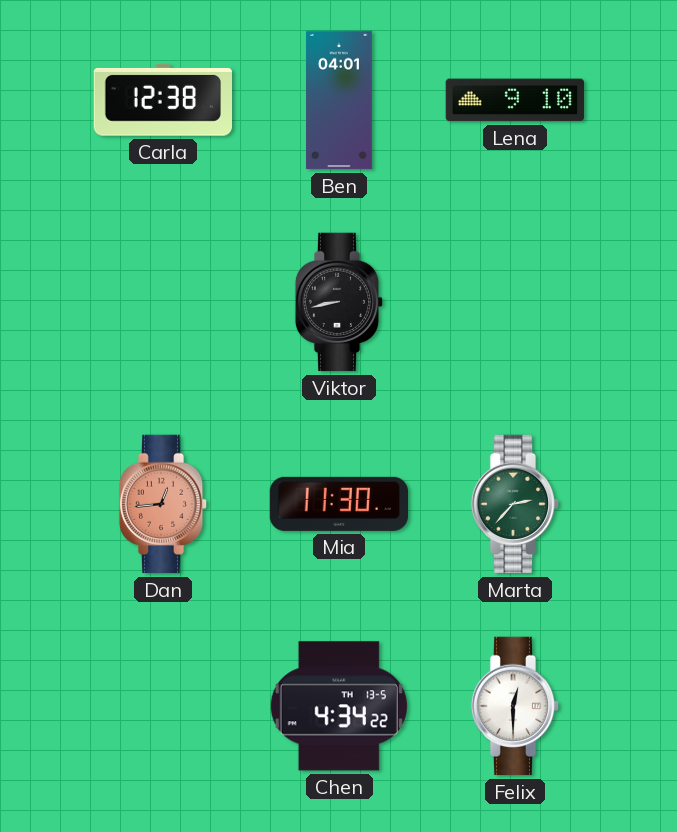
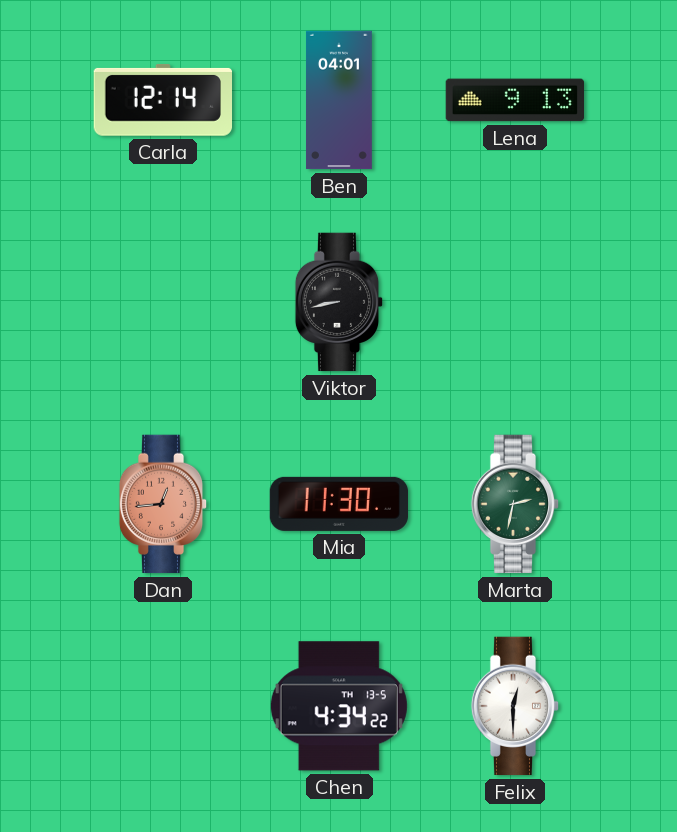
Carla: 12:38 -> 12:14 (162, 100)
Lena: 9:10 -> 9:13 (515, 100)
Marta: 2:37 -> 2:32 (515, 504)
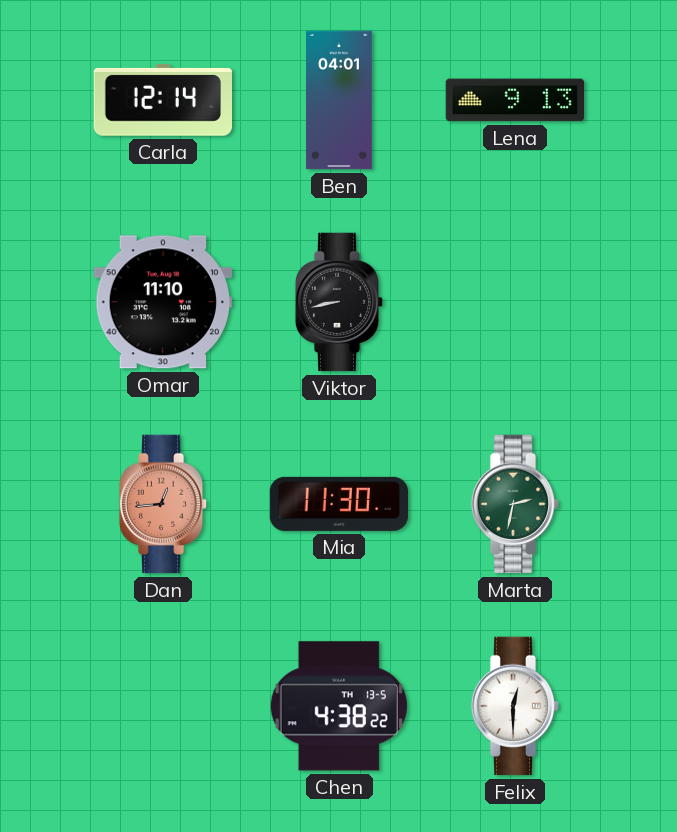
Omar: none -> 11:10 (162, 302)
Chen: 4:34 -> 4:38 (339, 706)
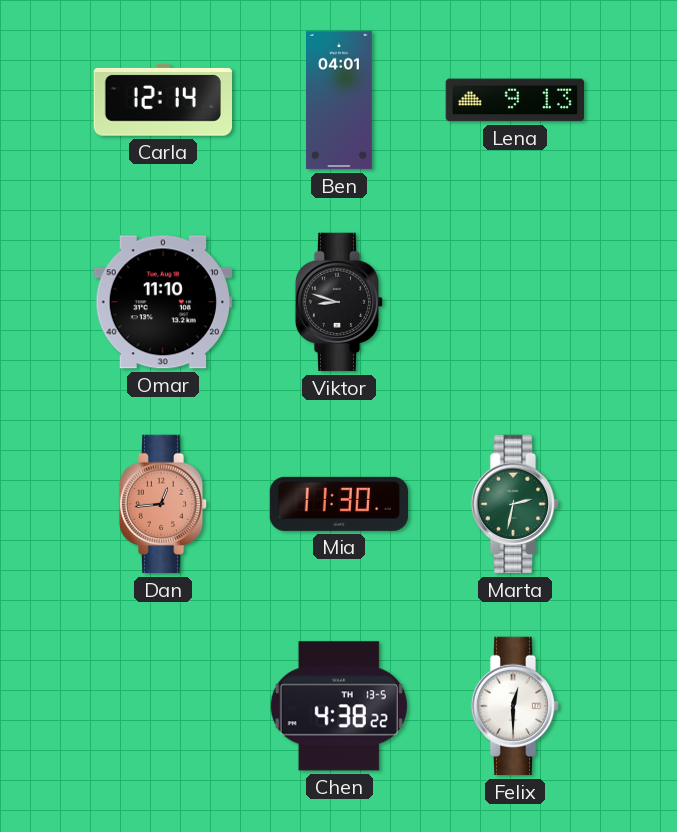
Viktor: 8:43 -> 8:48 (339, 302)
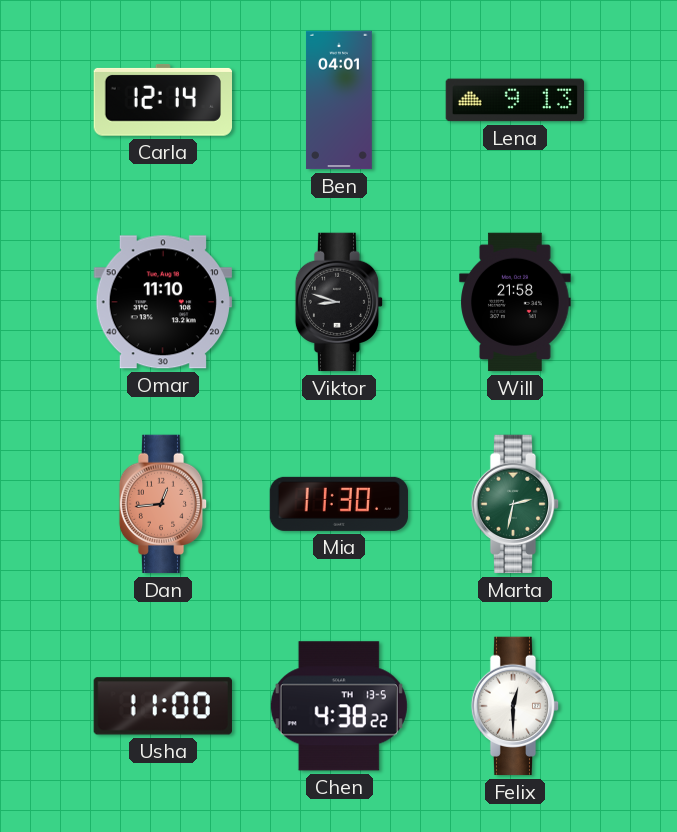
Will: none -> 21:58 (515, 302)
Usha: none -> 11:00 (163, 706)
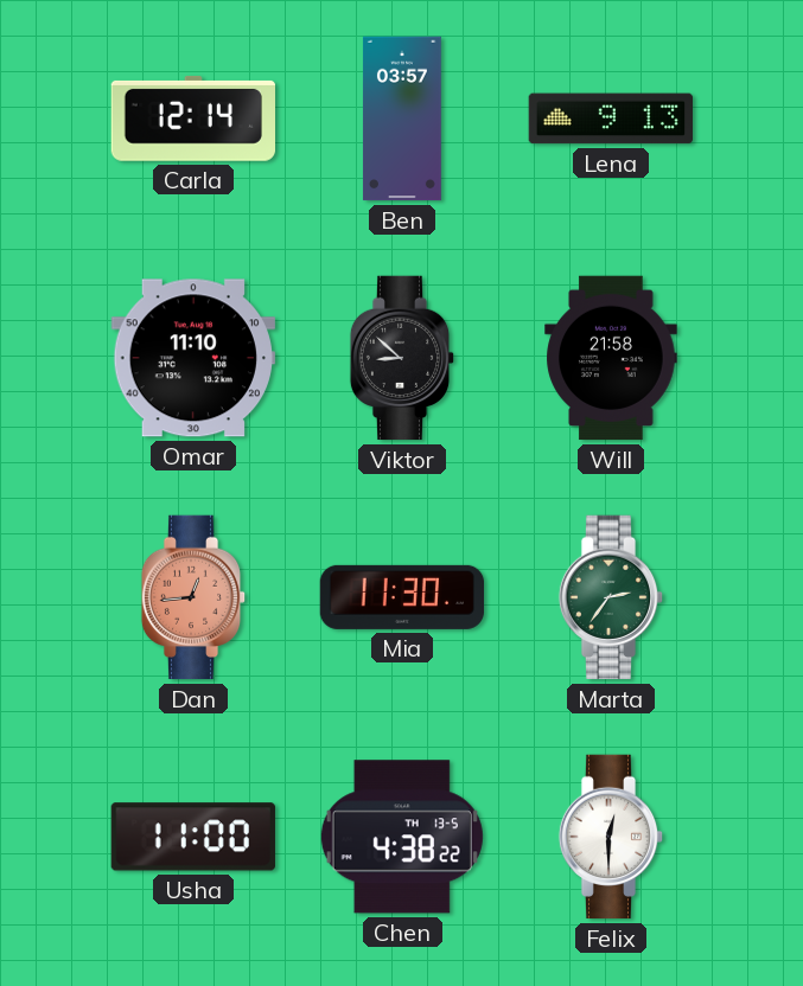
Ben: 04:01 -> 03:57 (402, 119)
Viktor: 8:48 -> 8:52 (402, 358)
Marta: 2:32 -> 2:36 (611, 597)
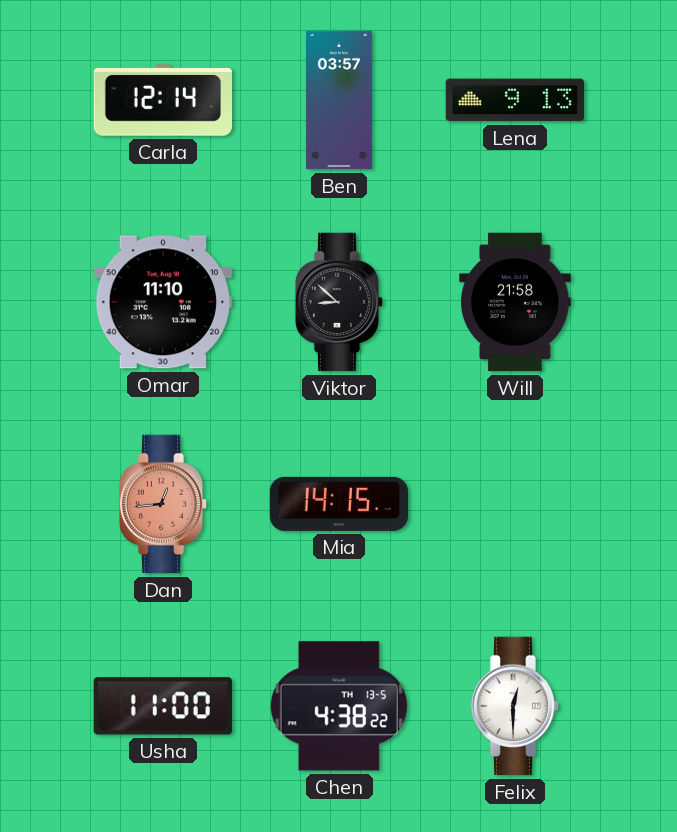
Mia: 11:30 -> 14:15 (339, 504)
Marta: 2:36 -> none (611, 597)
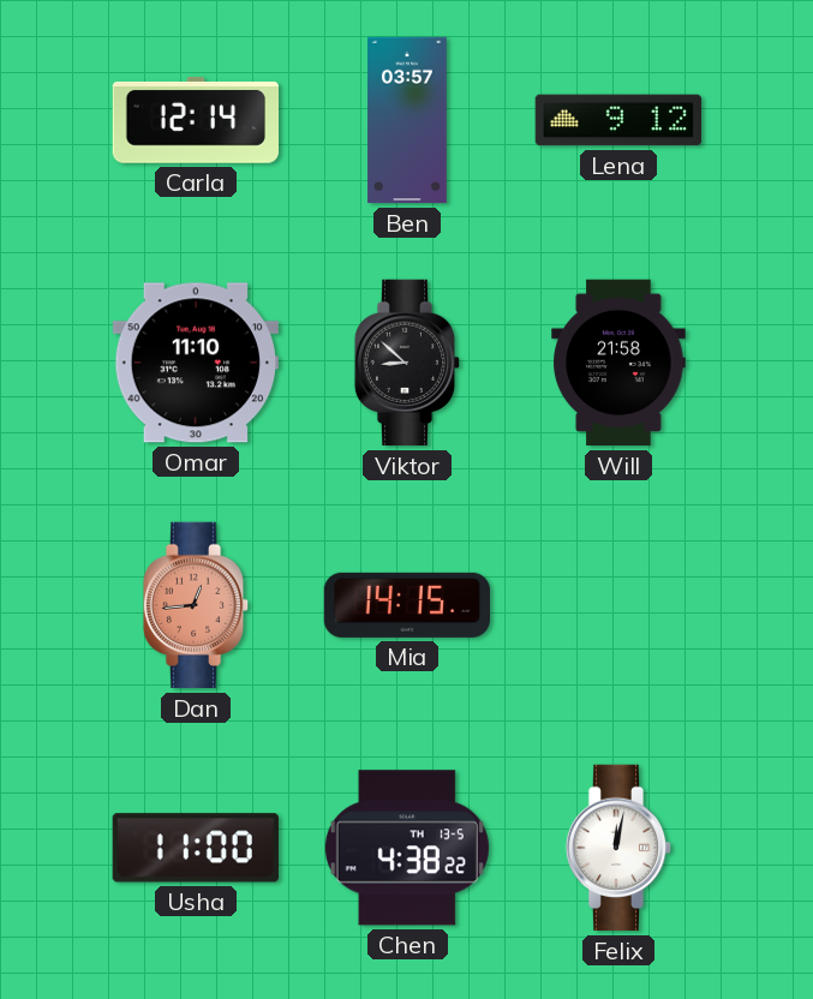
Lena: 9:13 -> 9:12 (618, 120)
Felix: 12:30 -> 12:02 (618, 848)
